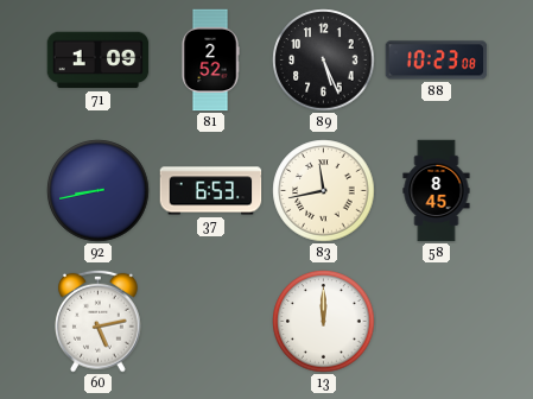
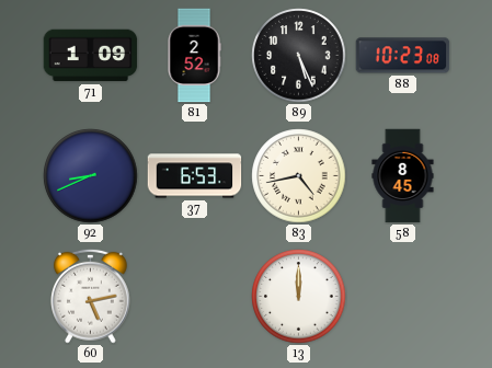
92: 8:43 -> 8:41 (91, 176)
83: 11:43 -> 4:43 (299, 176)
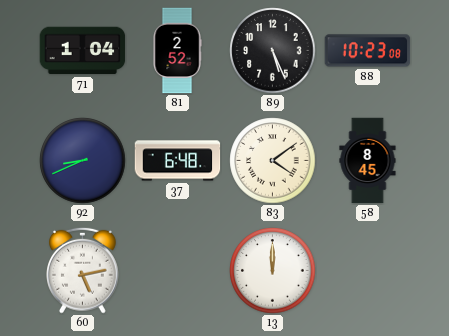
71: 1:09 -> 1:04 (83, 51)
37: 6:53 -> 6:48 (178, 161)
83: 4:43 -> 4:09 (273, 161)
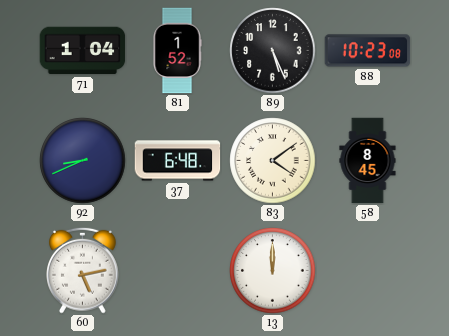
81: 2:52 -> 1:52 (177, 51)
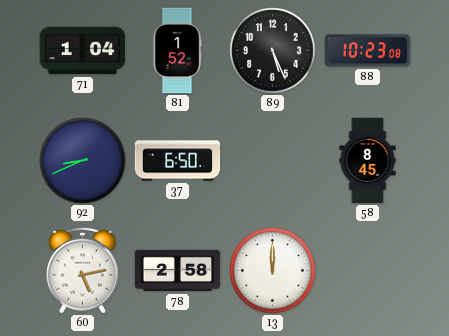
37: 6:48 -> 6:50 (178, 161)
83: 4:09 -> none (273, 161)
78: none -> 2:58 (178, 271)
